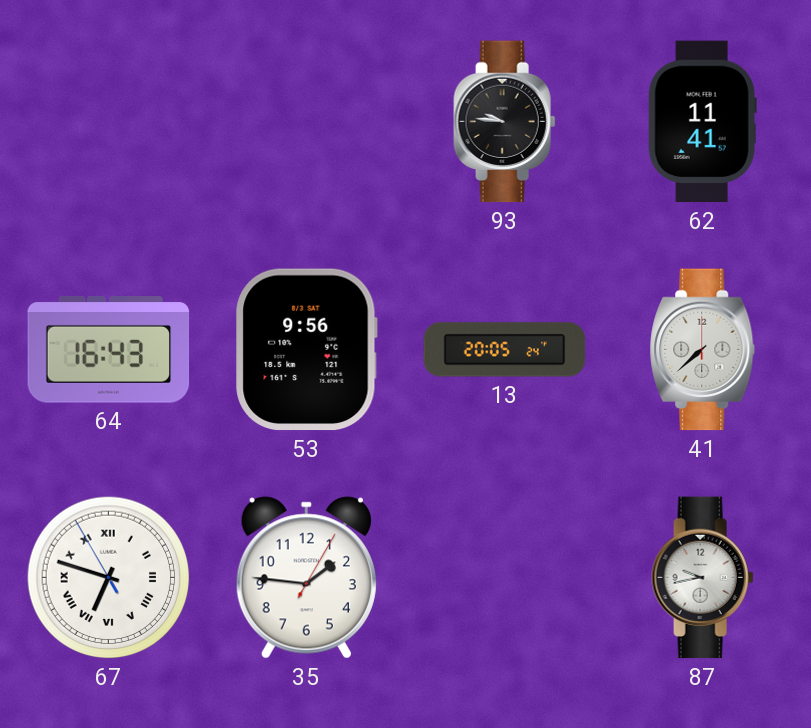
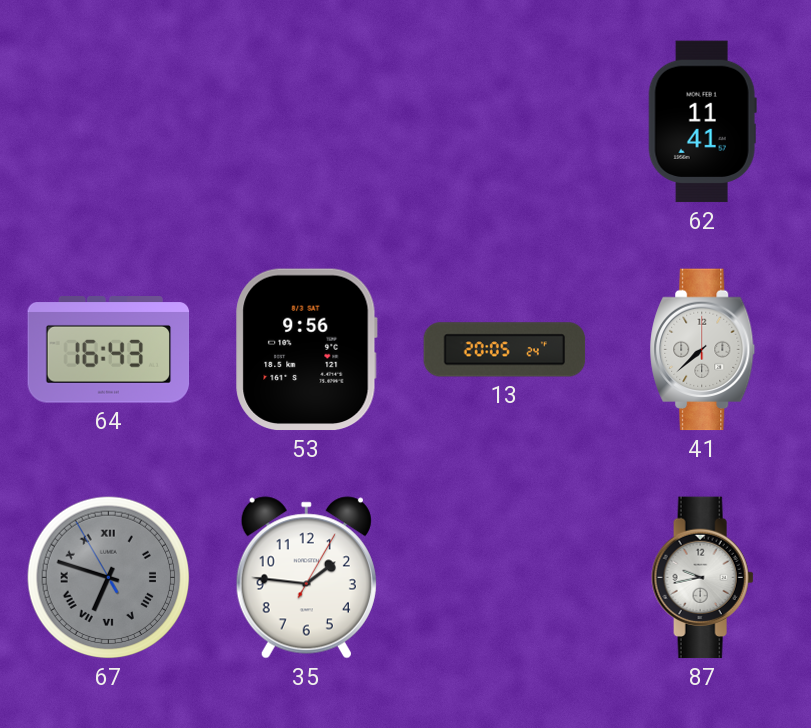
93: 9:46 -> none (505, 122)
67 dial: white -> grey (109, 578)
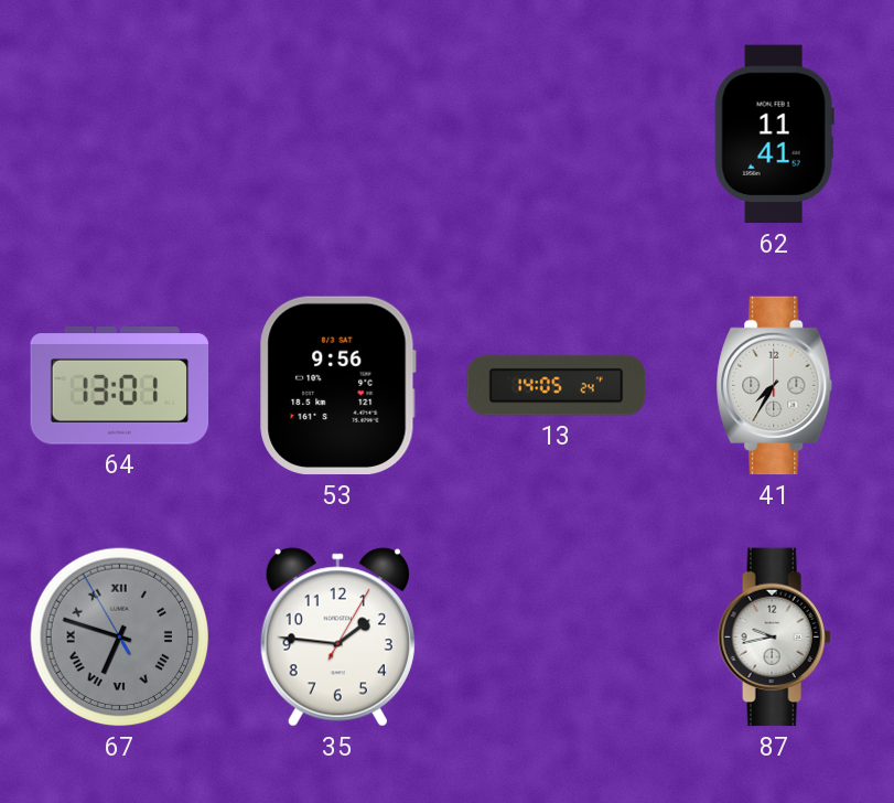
64: 16:43 -> 13:01 (120, 386)
13: 20:05 -> 14:05 (557, 386)
41: 7:38 -> 7:35 (775, 386)
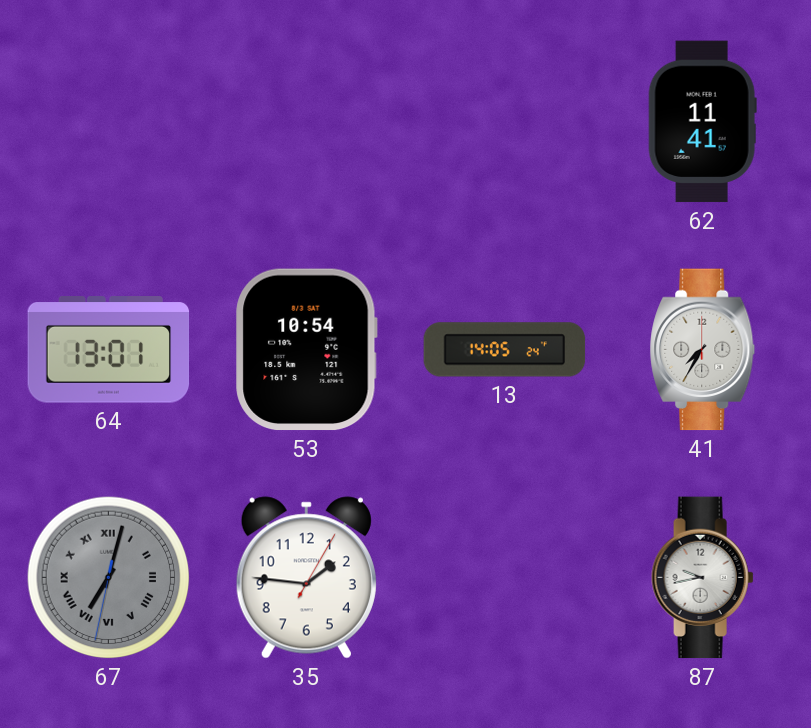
53: 9:56 -> 10:54 (307, 350)
67: 6:47 -> 7:02 (109, 578)
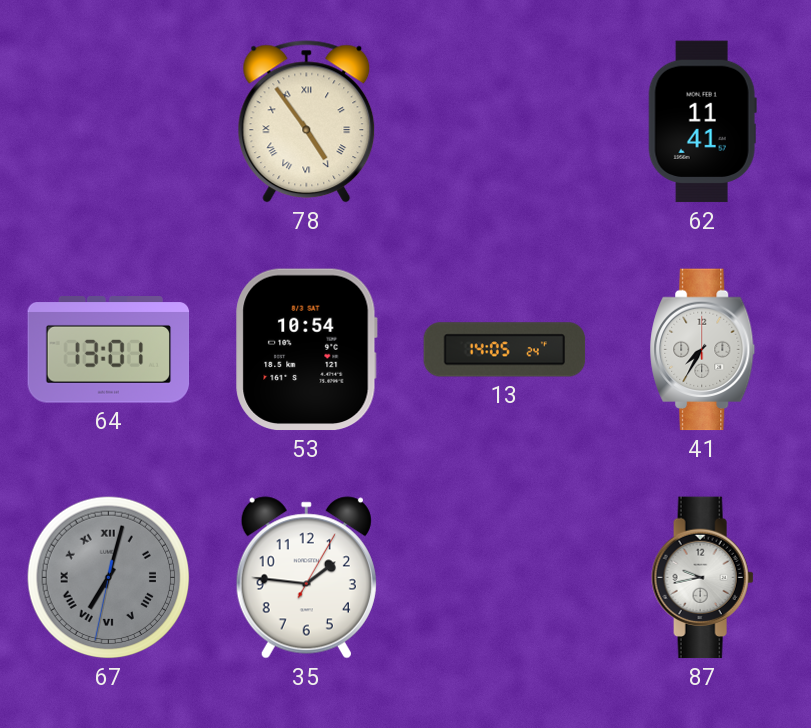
78: none -> 4:54 (307, 122)
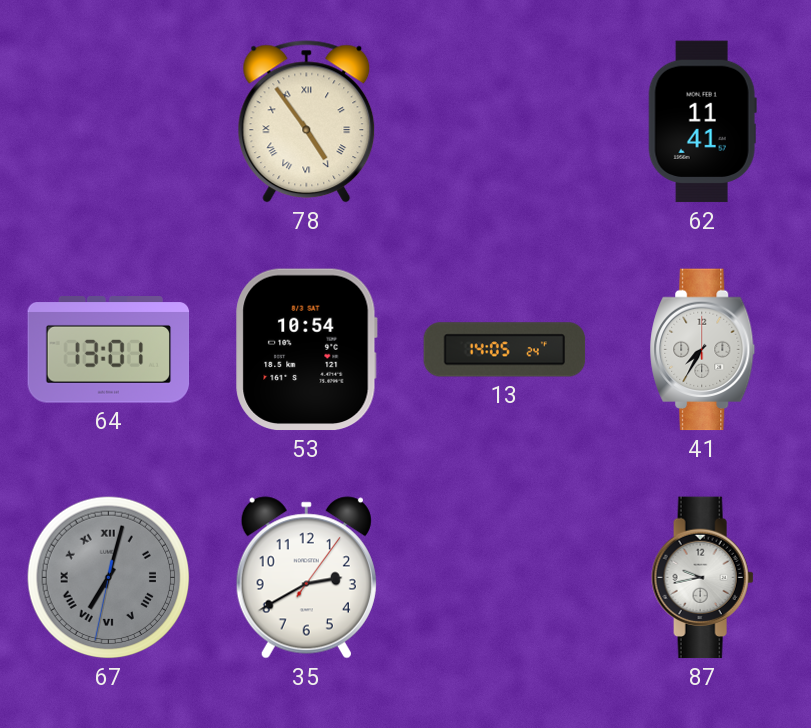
35: 1:46 -> 2:40 (306, 578)
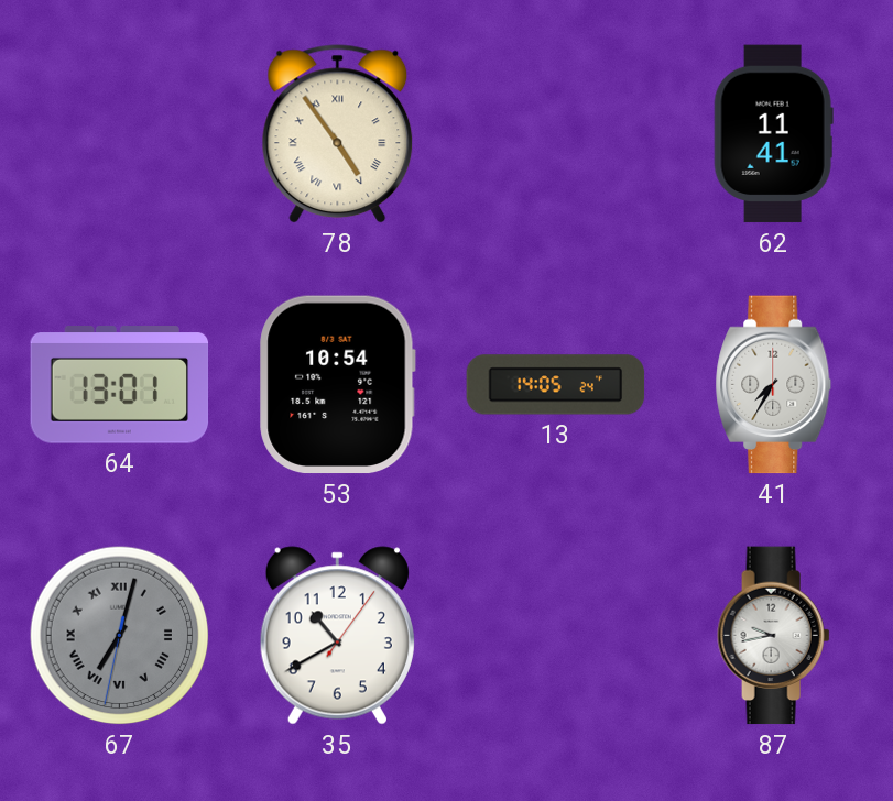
35: 2:40 -> 10:40 (337, 636)
